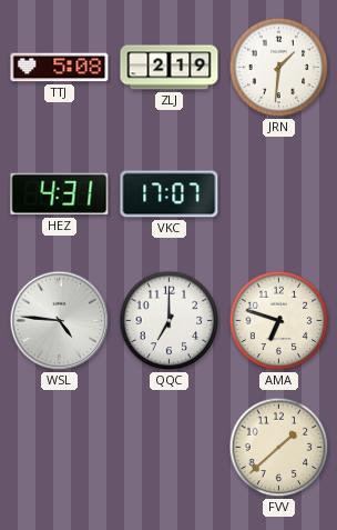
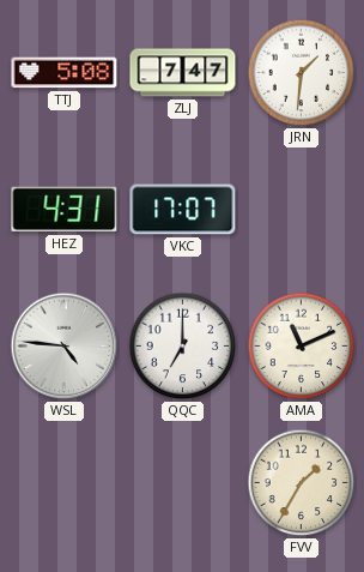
ZLJ: 2:19 -> 7:47 (183, 73)
AMA: 6:48 -> 11:11 (302, 347)
FVV: 1:38 -> 1:35 (302, 483)
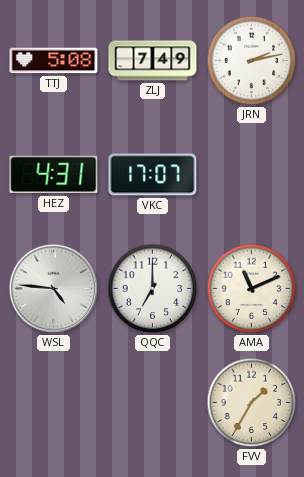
ZLJ: 7:47 -> 7:49 (153, 61)
JRN: 1:31 -> 2:13 (252, 61)
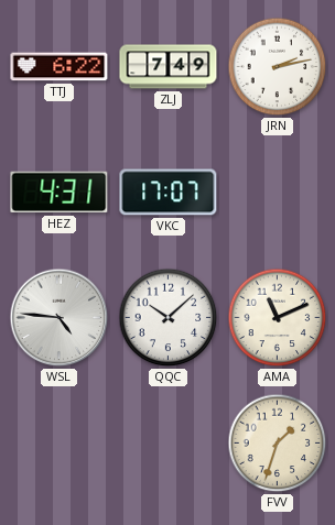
TTJ: 5:08 -> 6:22 (60, 67)
QQC: 7:00 -> 10:08 (169, 318)
FVV: 1:35 -> 1:33 (278, 444)
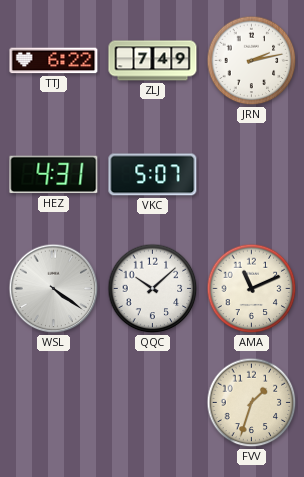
VKC: 17:07 -> 5:07 (153, 175)
WSL: 4:46 -> 4:21 (54, 289)
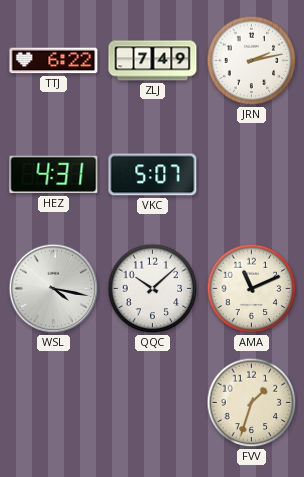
WSL: 4:21 -> 4:17 (54, 289)
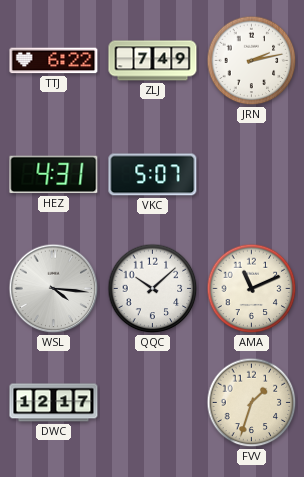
WSL: 4:17 -> 4:16 (54, 289)
DWC: none -> 12:17 (54, 403)
